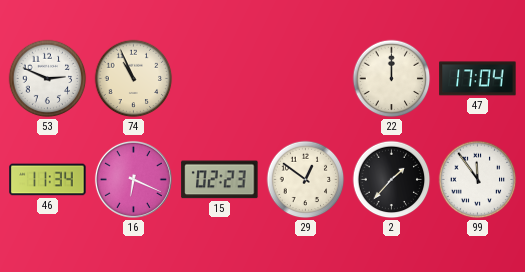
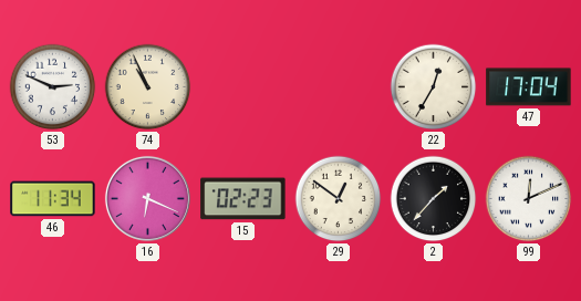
22: 12:00 -> 12:35 (434, 87)
99: 11:54 -> 12:11 (529, 199)
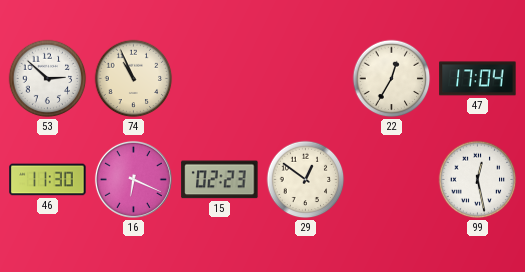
53: 2:49 -> 2:52 (48, 79)
46: 11:34 -> 11:30 (48, 180)
2: 1:37 -> none (434, 199)
99: 12:11 -> 12:28 (478, 180)
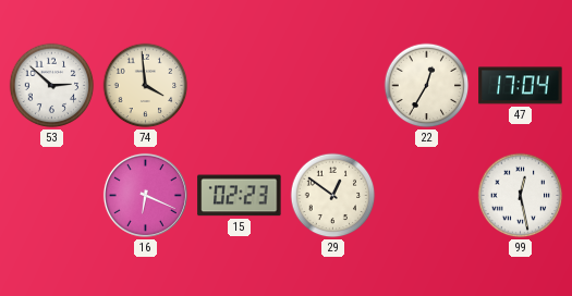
74: 10:56 -> 3:59 (146, 86)
46: 11:30 -> none (48, 180)
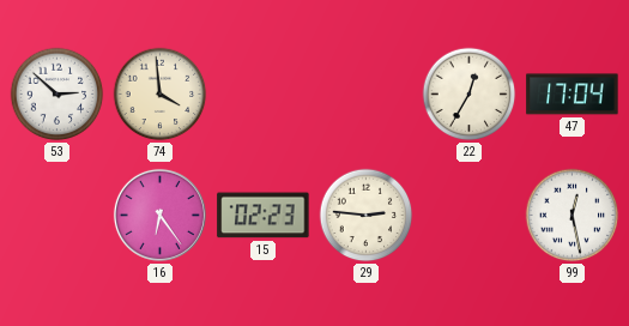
16: 6:19 -> 6:24 (159, 215)
29: 12:51 -> 2:46 (367, 216)
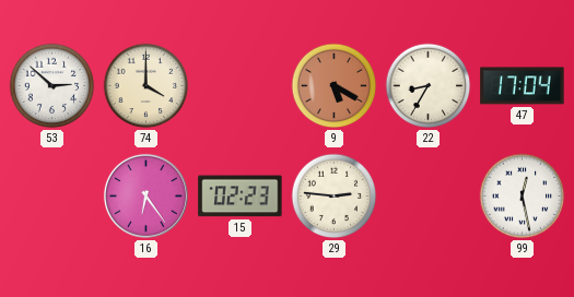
74: 3:59 -> 4:00 (147, 86)
9: none -> 5:20 (335, 86)
22: 12:35 -> 8:35 (429, 86)
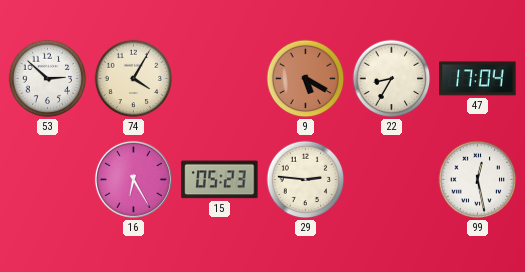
74: 4:00 -> 4:05 (134, 79)
16: 6:24 -> 6:25 (133, 179)
15: 02:23 -> 05:23 (220, 180)
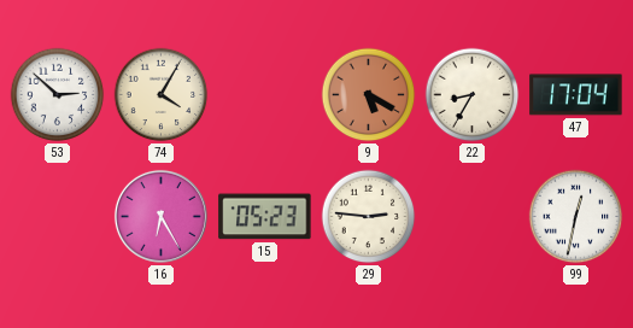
99: 12:28 -> 12:32 (576, 217)
